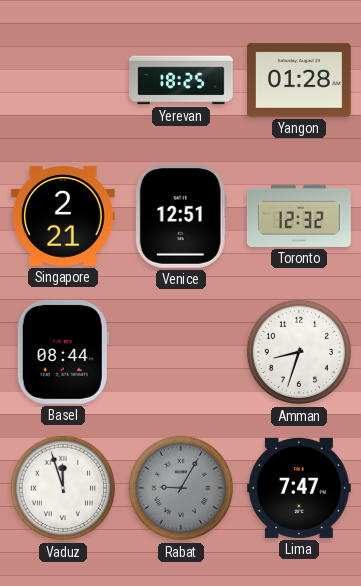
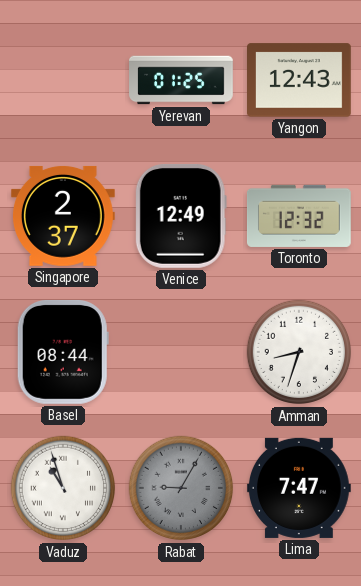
Yerevan: 18:25 -> 01:25 (181, 80)
Yangon: 01:28 -> 12:43 (300, 80)
Singapore: 2:21 -> 2:37 (63, 216)
Venice: 12:51 -> 12:49 (181, 216)
Vaduz: 11:57 -> 10:57 (63, 488)
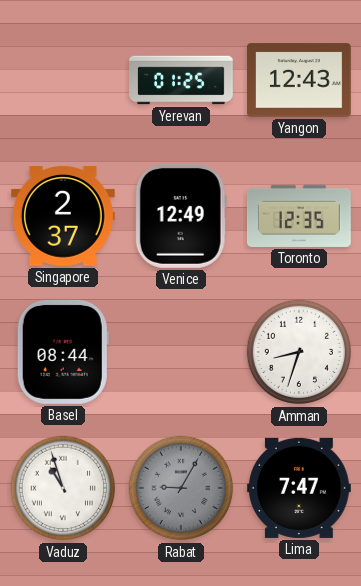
Toronto: 12:32 -> 12:35 (299, 216)
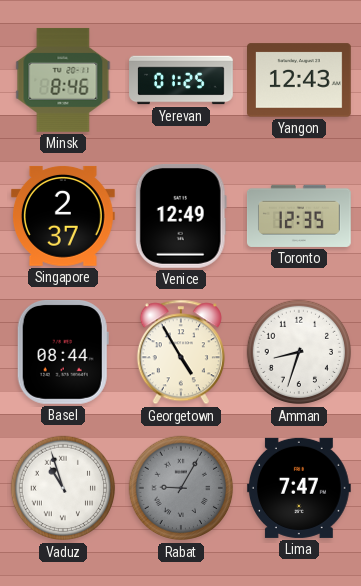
Minsk: none -> 8:46 (63, 80)
Georgetown: none -> 4:55 (181, 352)
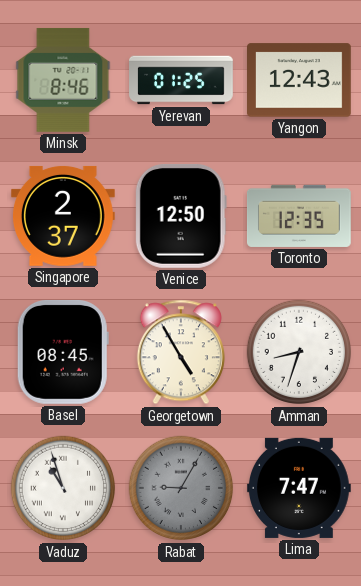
Venice: 12:49 -> 12:50 (181, 216)
Basel: 08:44 -> 08:45 (63, 352)
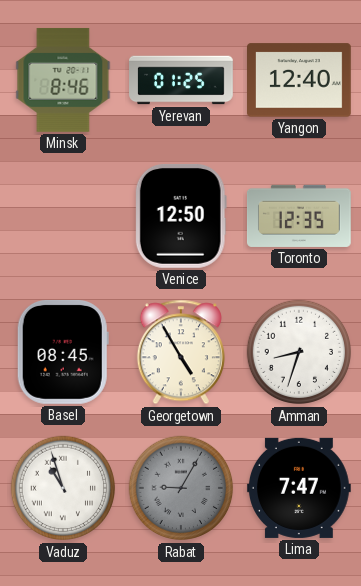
Yangon: 12:43 -> 12:40 (300, 80)
Singapore: 2:37 -> none (63, 216)
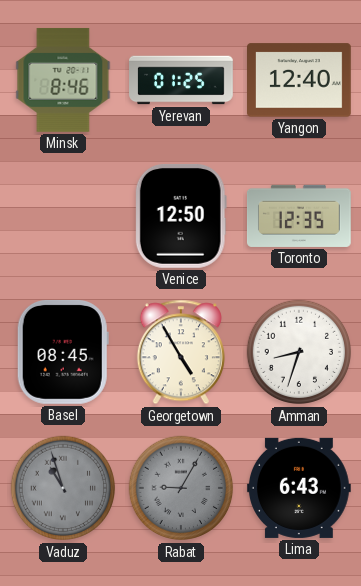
Vaduz dial: white -> grey (63, 488)
Lima: 7:47 -> 6:43 (299, 488)
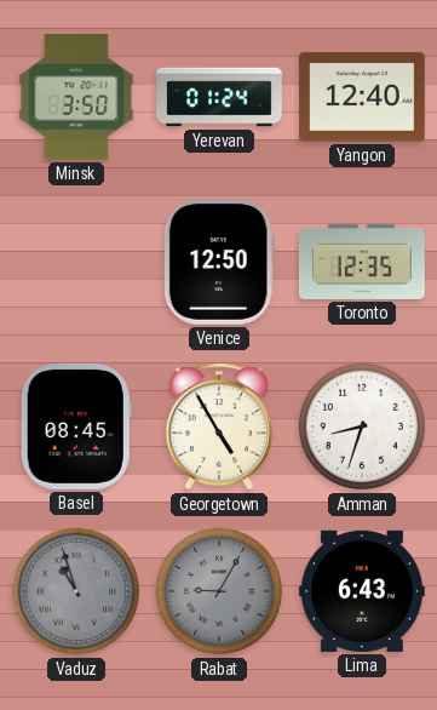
Minsk: 8:46 -> 3:50 (76, 97)
Yerevan: 01:25 -> 01:24 (219, 97)
